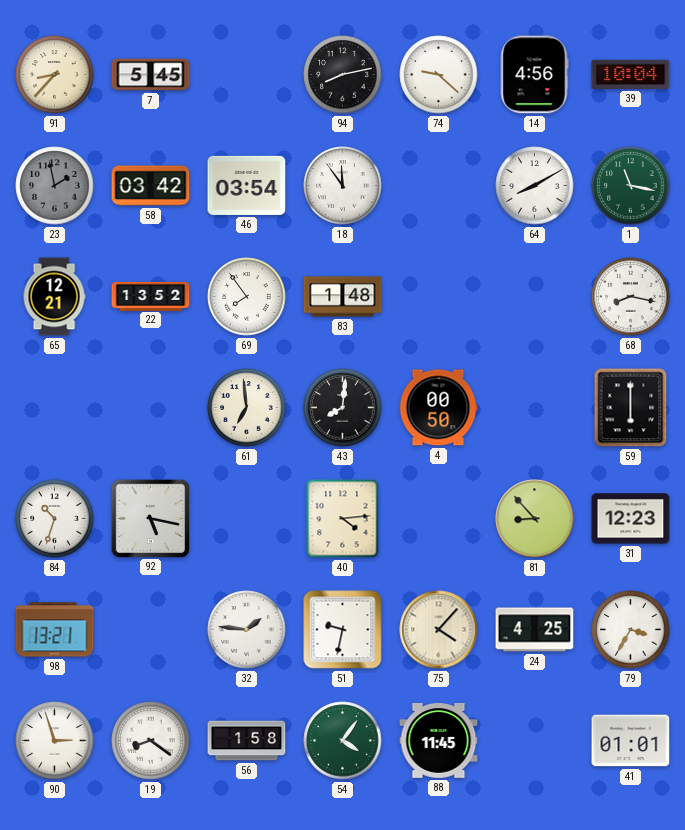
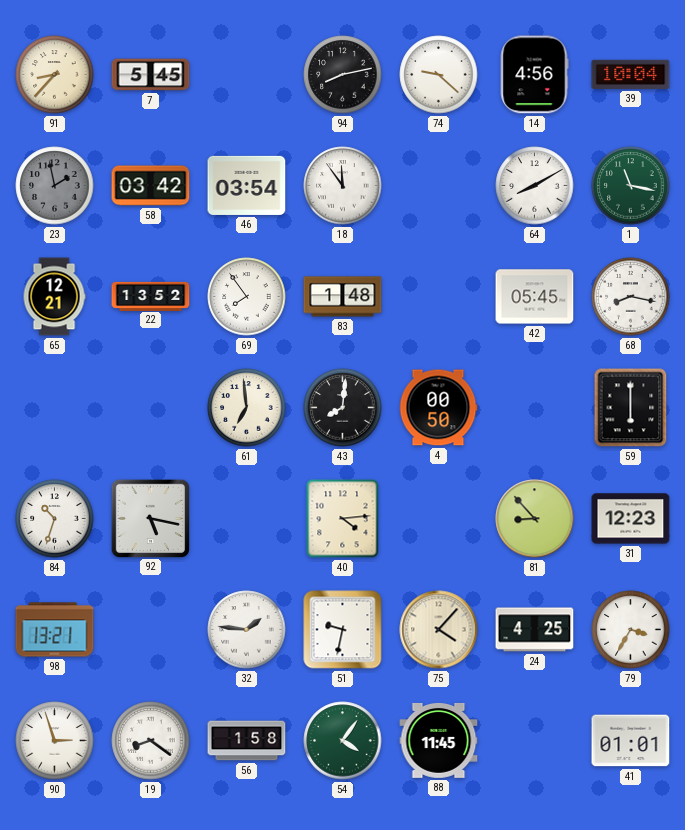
42: none -> 05:45 (535, 297)
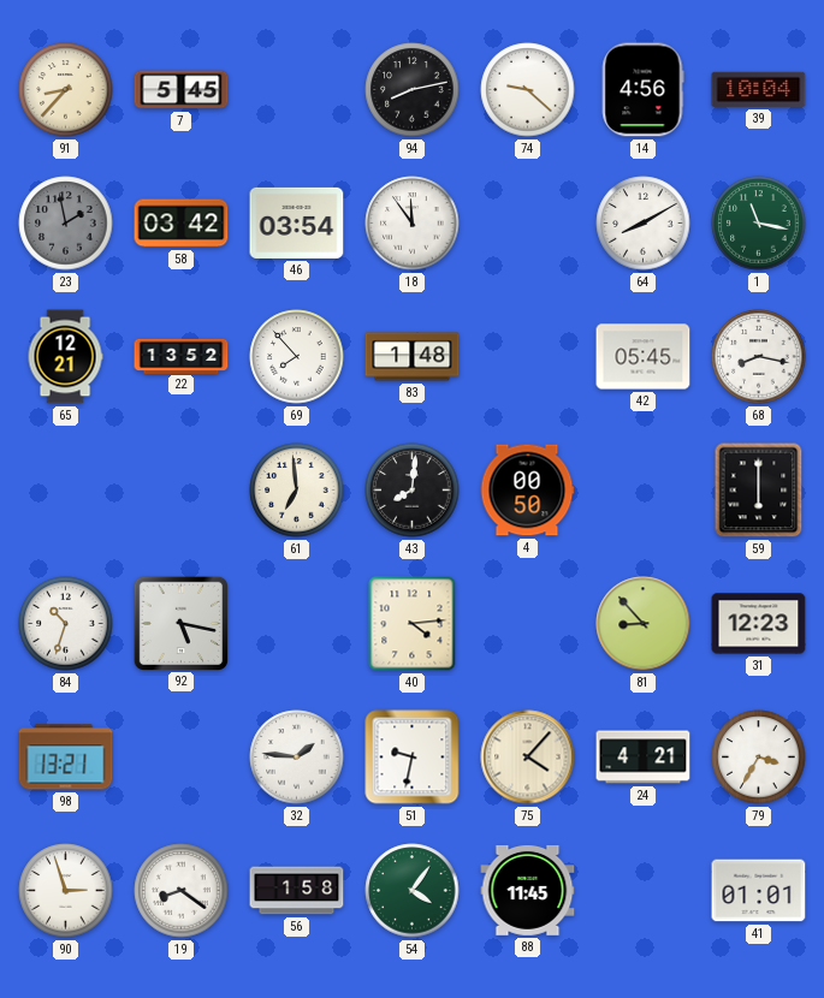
69: 7:54 -> 7:53 (297, 357)
24: 4:25 -> 4:21 (644, 758)
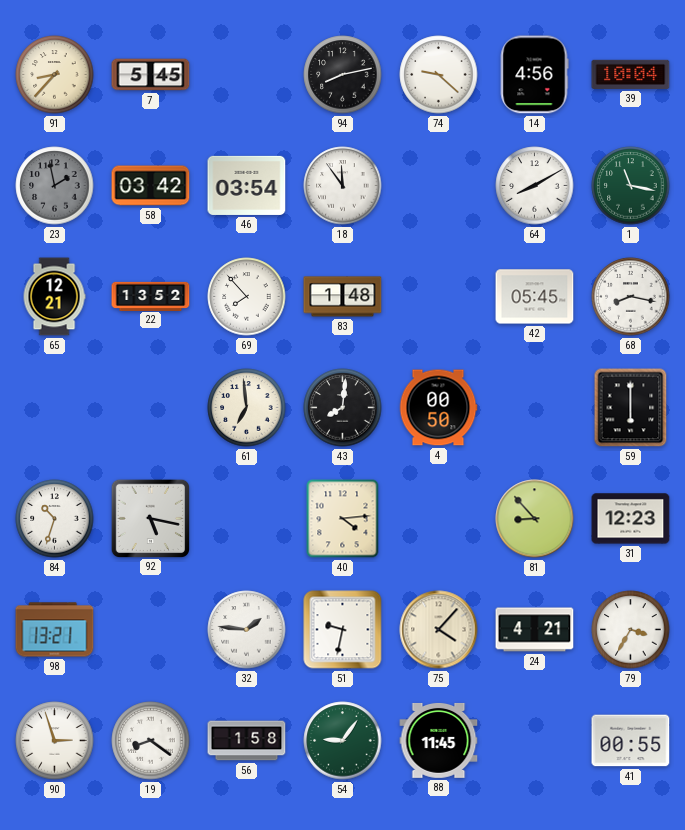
54: 4:06 -> 9:06 (343, 741)
41: 01:01 -> 00:55 (631, 741)
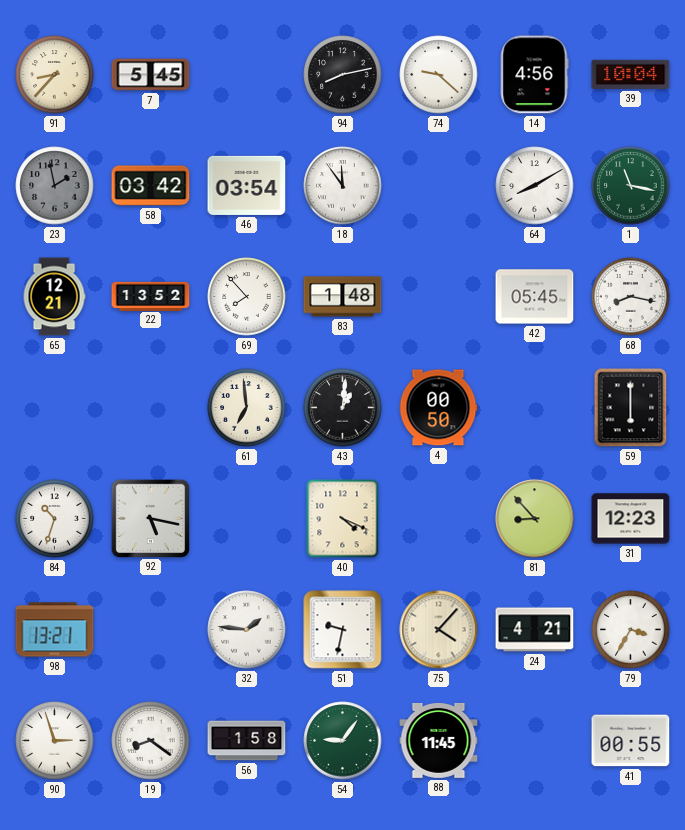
43: 8:01 -> 1:01 (343, 408)
40: 4:14 -> 4:19 (343, 519)
